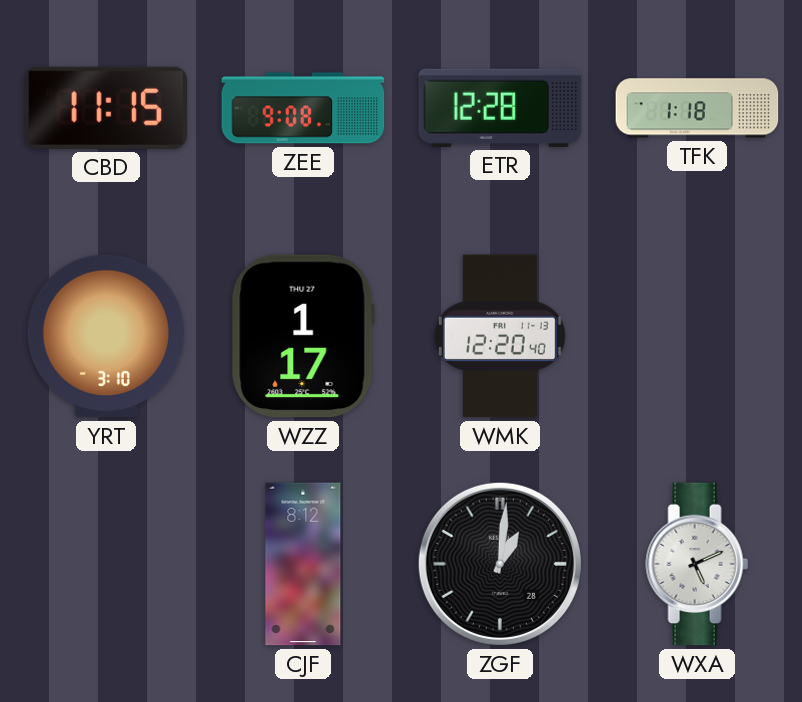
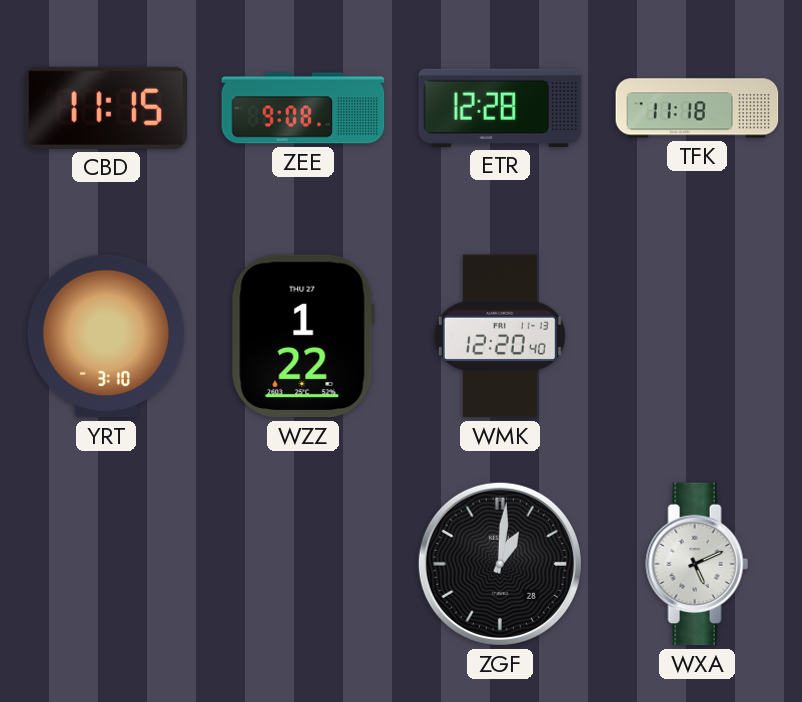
TFK: 1:18 -> 11:18 (697, 108)
WZZ: 1:17 -> 1:22 (303, 336)
CJF: 8:12 -> none (303, 564)
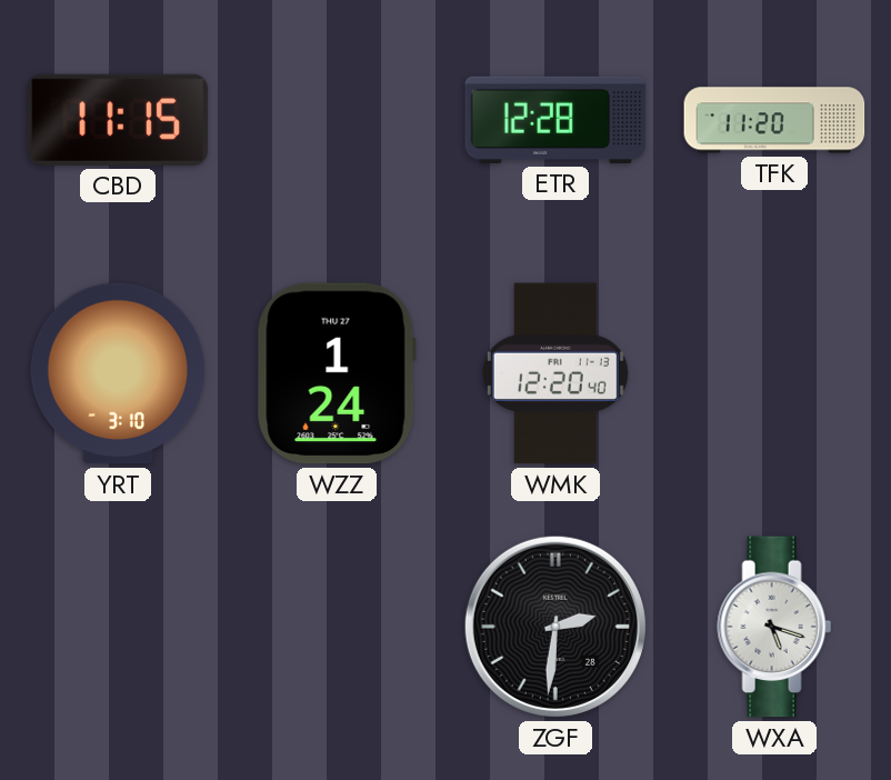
ZEE: 9:08 -> none (303, 108)
TFK: 11:18 -> 11:20 (774, 120)
WZZ: 1:22 -> 1:24 (337, 373)
ZGF: 1:01 -> 2:31 (555, 627)
WXA: 5:11 -> 5:18 (774, 627)
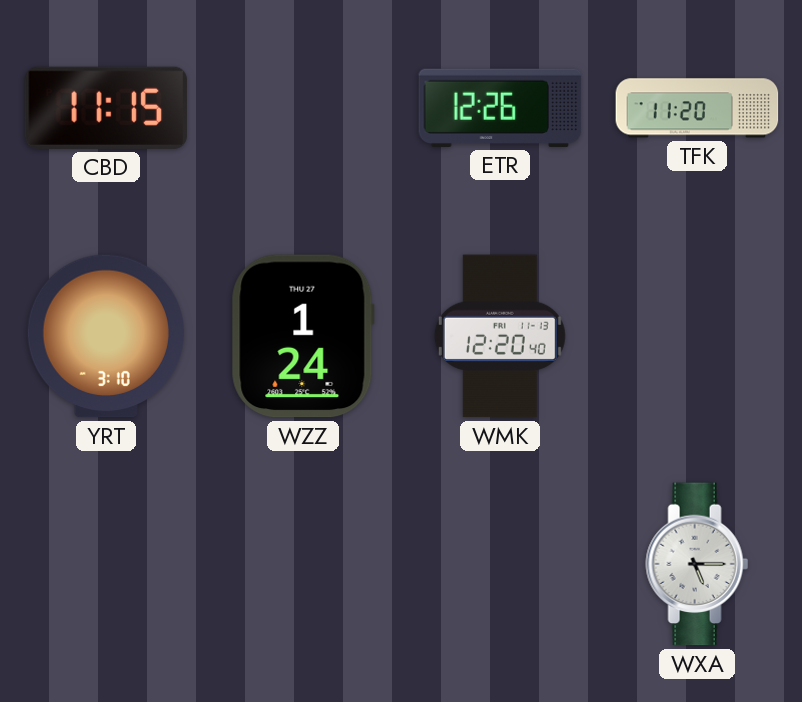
ETR: 12:28 -> 12:26 (500, 108)
ZGF: 2:31 -> none (555, 627)
WXA: 5:18 -> 5:15 (697, 564)
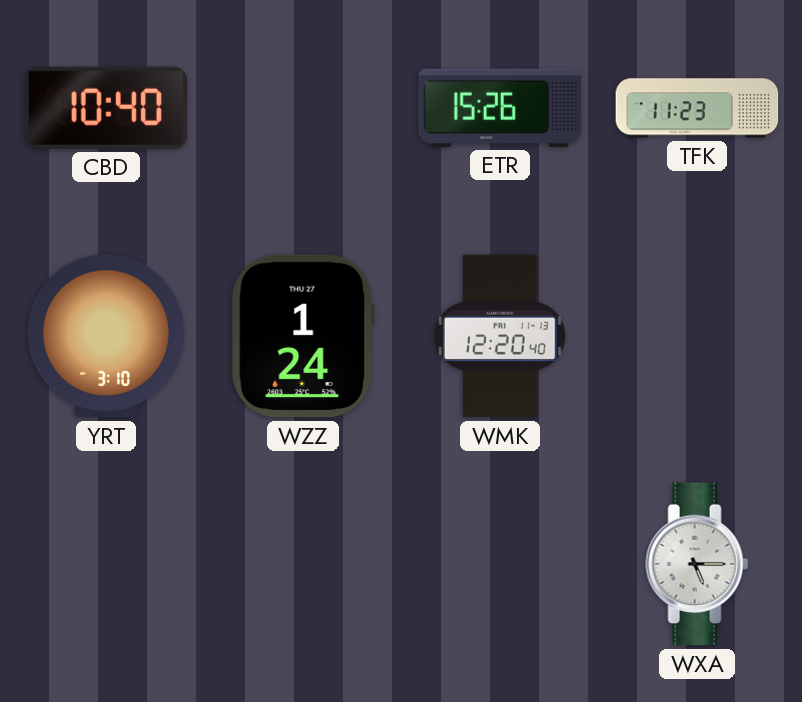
CBD: 11:15 -> 10:40 (106, 108)
ETR: 12:26 -> 15:26 (500, 108)
TFK: 11:20 -> 11:23 (697, 108)
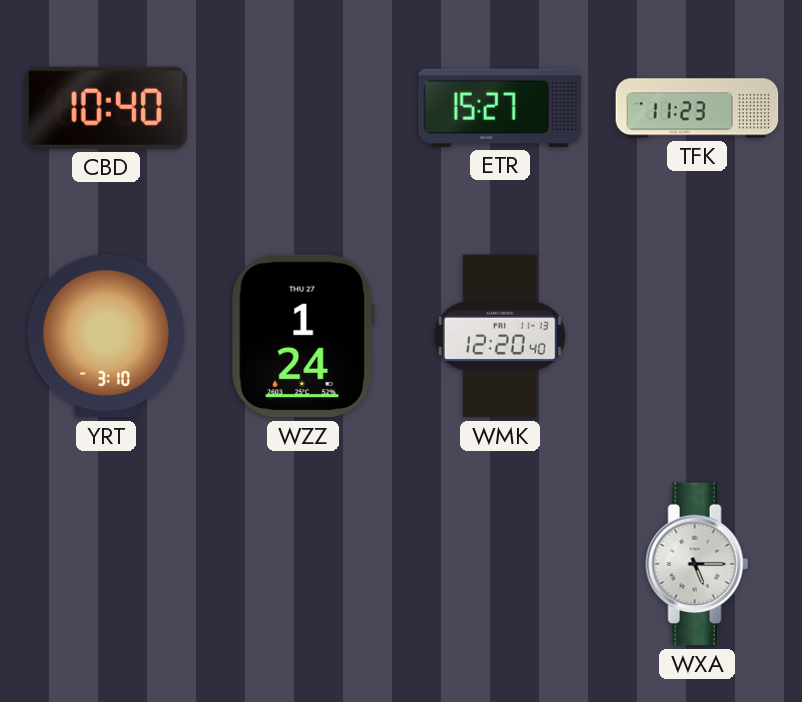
ETR: 15:26 -> 15:27 (500, 108)
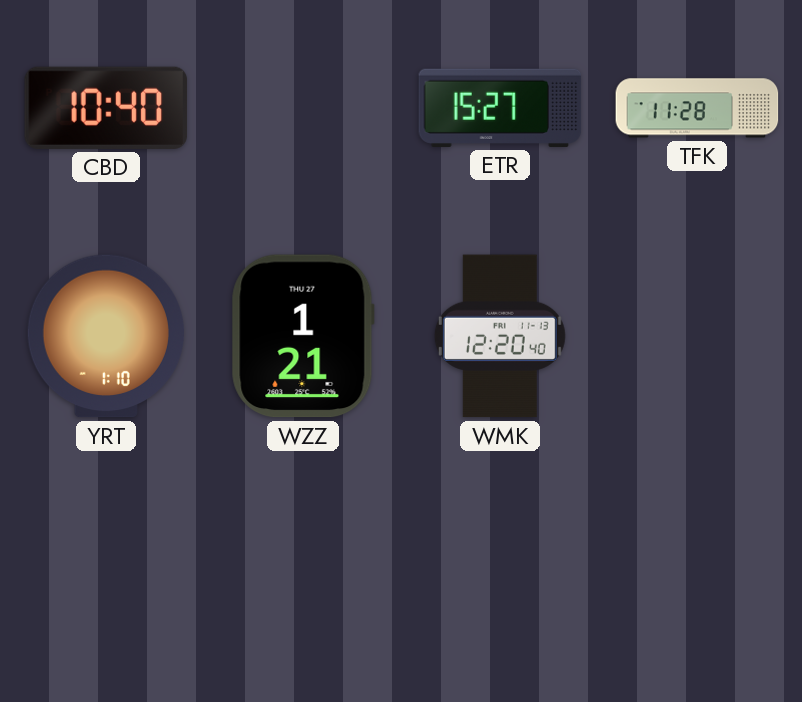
TFK: 11:23 -> 11:28 (697, 108)
YRT: 3:10 -> 1:10 (106, 336)
WZZ: 1:24 -> 1:21 (303, 336)
WXA: 5:15 -> none (697, 564)
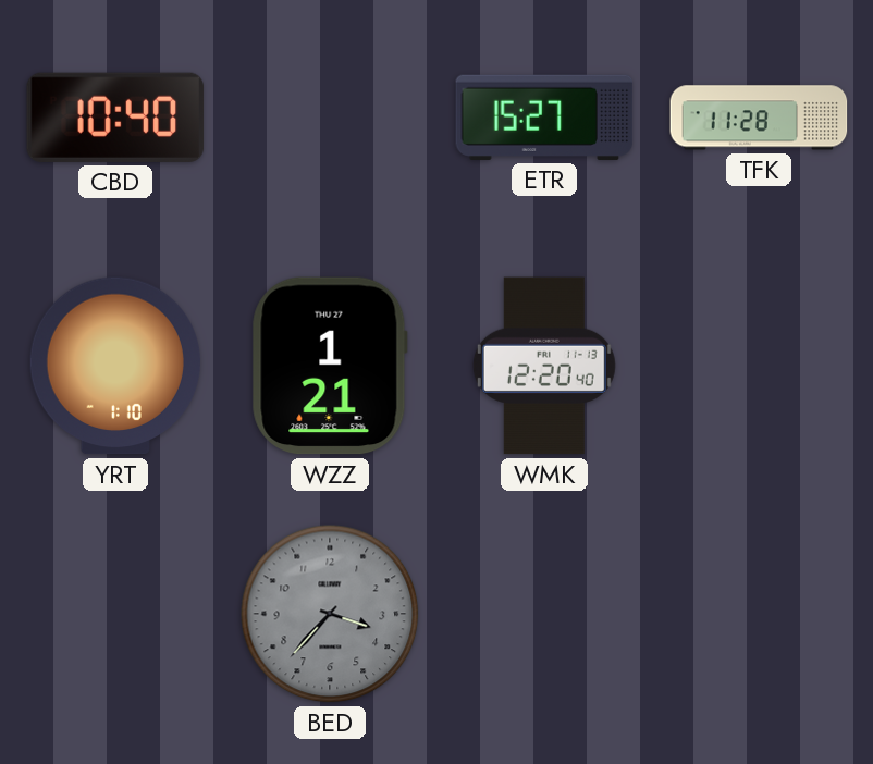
BED: none -> 3:37 (330, 614)
